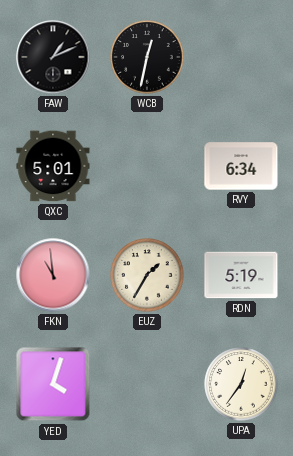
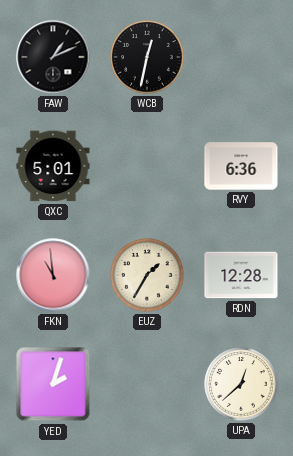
RVY: 6:34 -> 6:36 (241, 166)
RDN: 5:19 -> 12:28 (241, 275)
YED: 4:03 -> 2:03 (53, 384)
UPA: 12:36 -> 12:38 (241, 384)
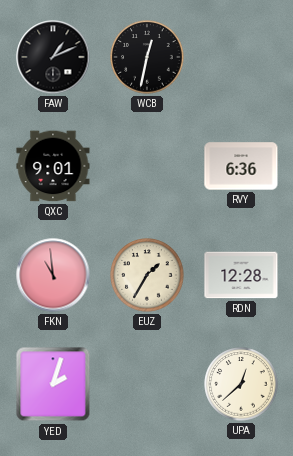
QXC: 5:01 -> 9:01 (53, 166)
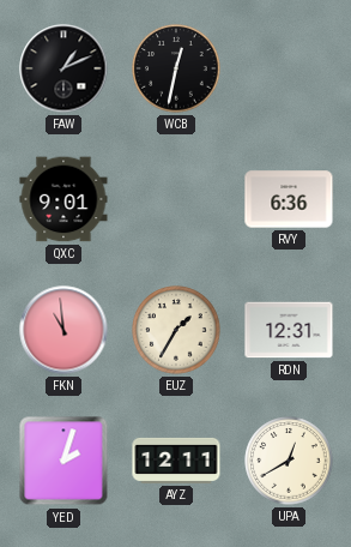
RDN: 12:28 -> 12:31 (289, 330)
AYZ: none -> 12:11 (176, 461)
UPA: 12:38 -> 12:40 (289, 461)
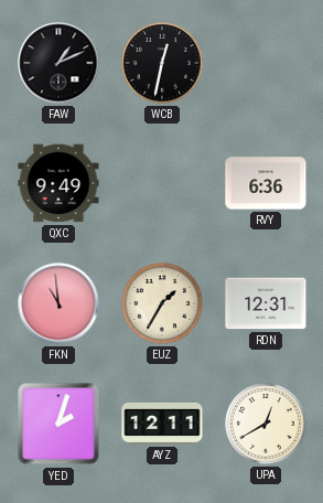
QXC: 9:01 -> 9:49 (58, 183)
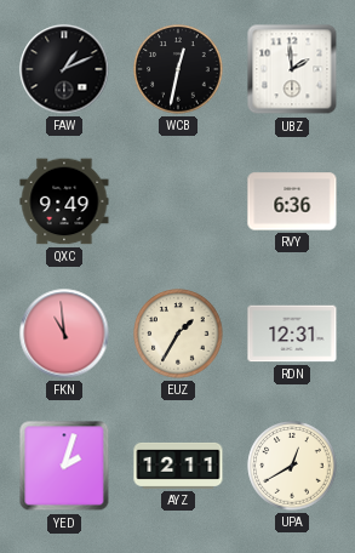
UBZ: none -> 1:59 (292, 69)
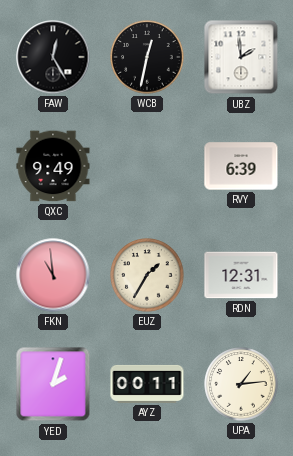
FAW: 1:11 -> 12:25 (53, 57)
RVY: 6:36 -> 6:39 (241, 166)
AYZ: 12:11 -> 00:11 (147, 384)
UPA: 12:40 -> 1:14 (241, 384)
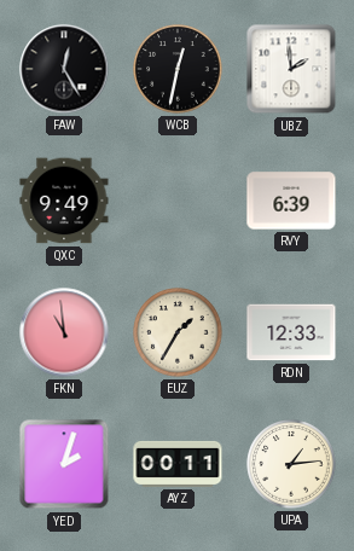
RDN: 12:31 -> 12:33 (291, 332)
